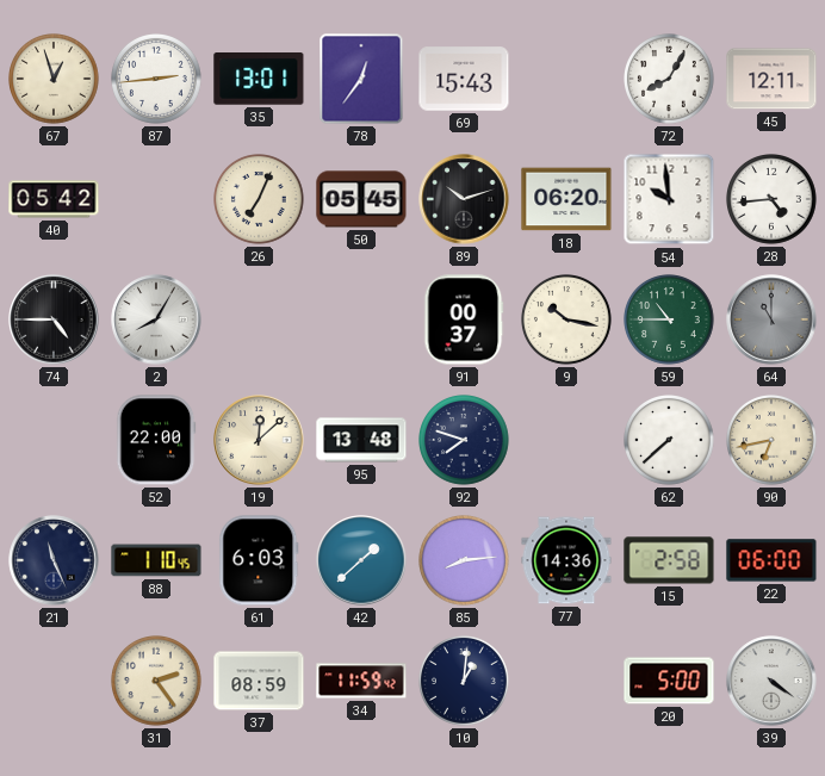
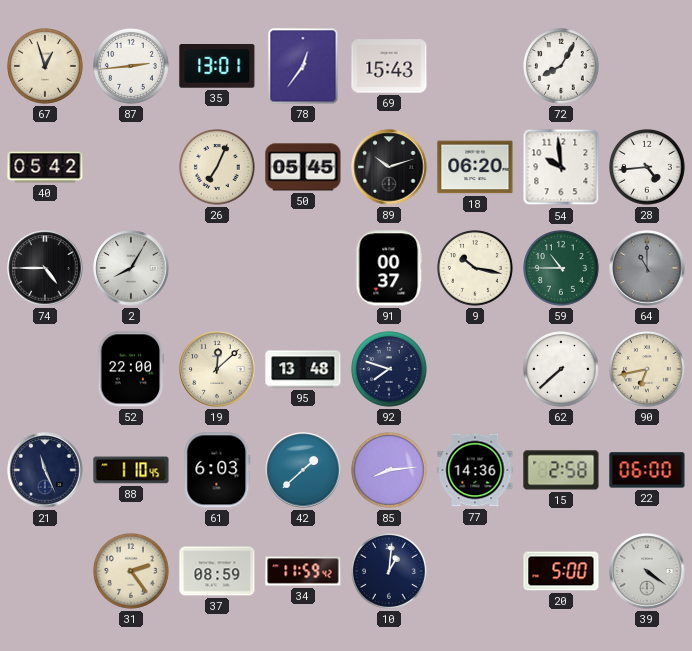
45: 12:11 -> none (771, 79)
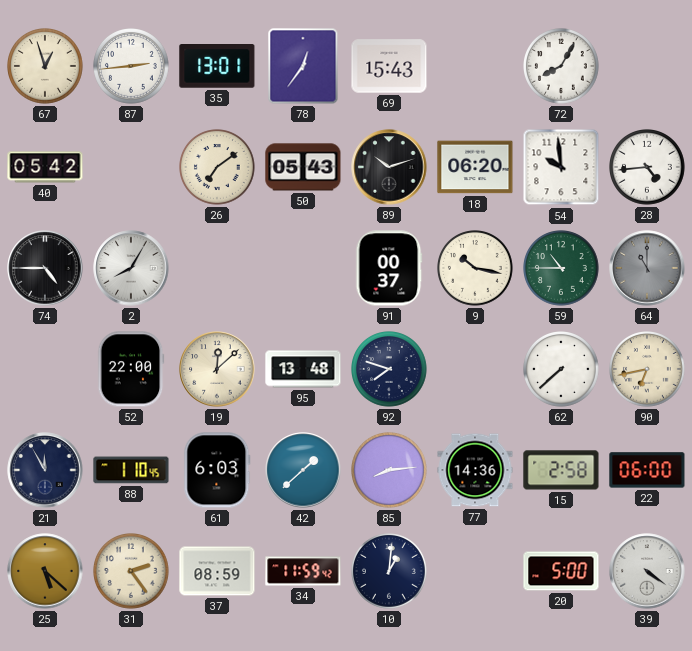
26: 7:04 -> 7:09 (218, 168)
50: 05:45 -> 05:43 (303, 167)
21: 11:26 -> 11:55 (45, 470)
25: none -> 5:22 (45, 571)
